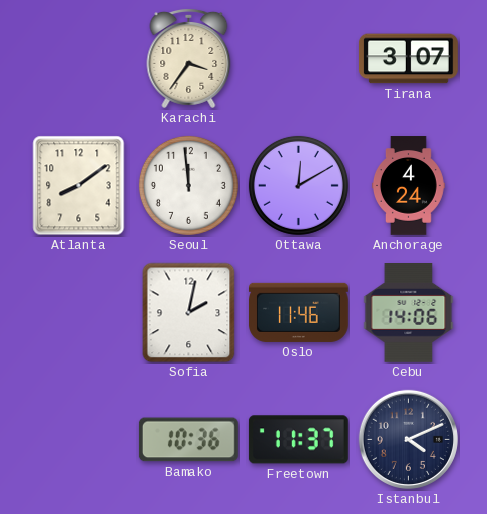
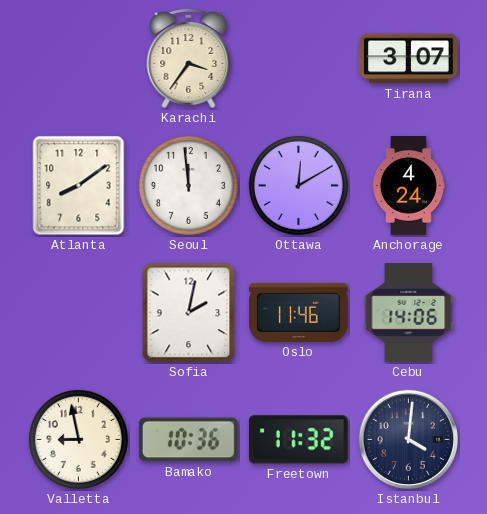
Valletta: none -> 8:58 (78, 439)
Freetown: 11:37 -> 11:32 (298, 440)
Istanbul: 4:11 -> 4:01 (408, 439)
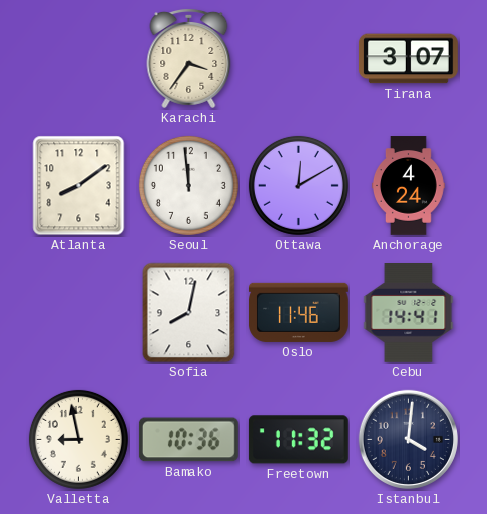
Sofia: 2:02 -> 8:02 (189, 313)
Cebu: 14:06 -> 14:41 (409, 313)
